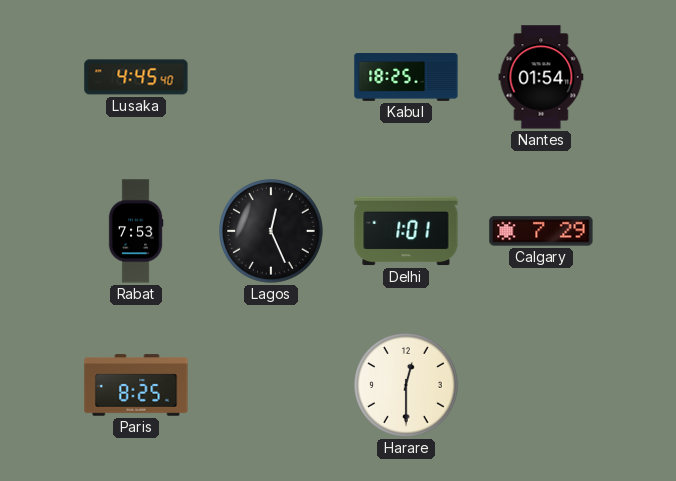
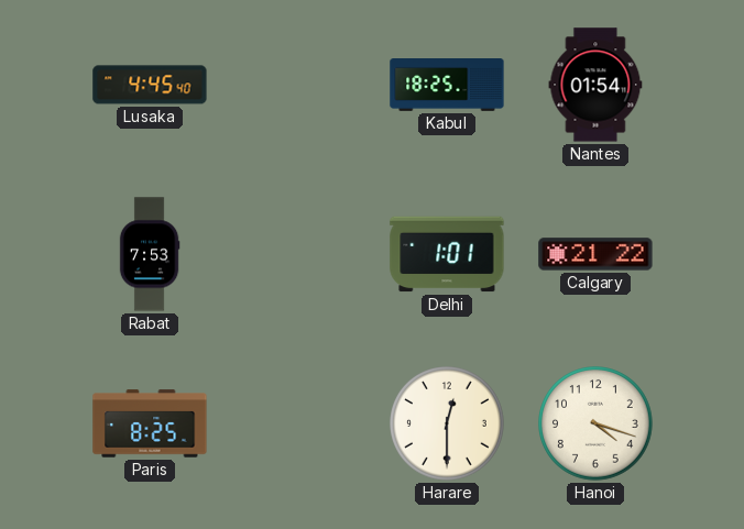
Lagos: 12:26 -> none (272, 232)
Calgary: 7:29 -> 21:22 (595, 254)
Hanoi: none -> 4:18 (597, 425)
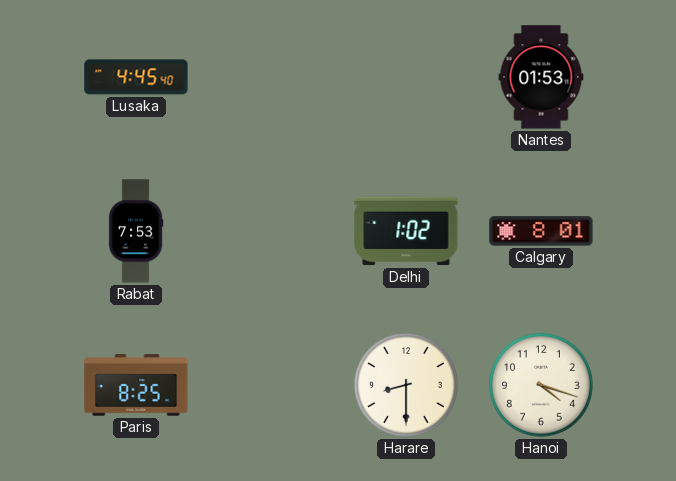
Kabul: 18:25 -> none (447, 86)
Nantes: 01:54 -> 01:53 (541, 77)
Delhi: 1:01 -> 1:02 (406, 231)
Calgary: 21:22 -> 8:01 (541, 231)
Harare: 12:30 -> 8:30 (407, 386)
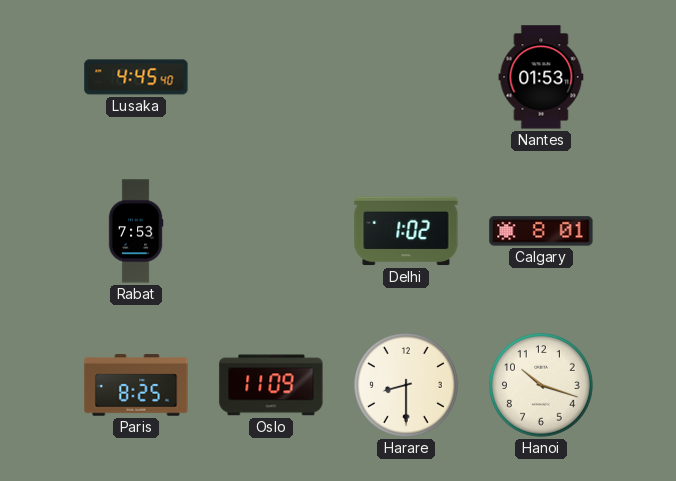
Oslo: none -> 11:09 (271, 385)
Hanoi: 4:18 -> 10:18 (542, 386)
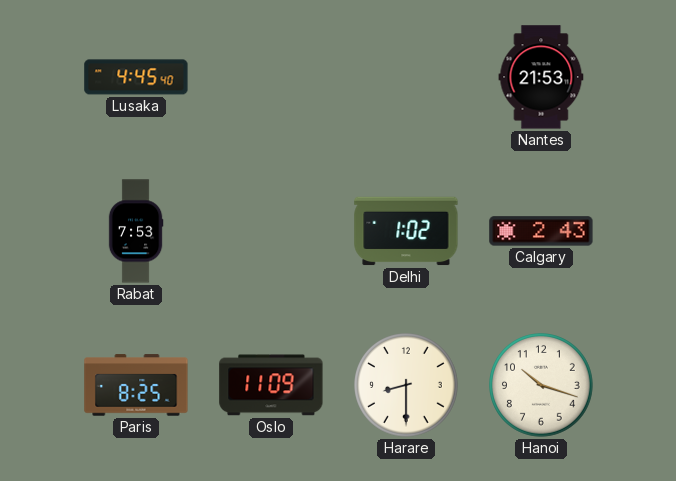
Nantes: 01:53 -> 21:53 (541, 77)
Calgary: 8:01 -> 2:43 (541, 231)
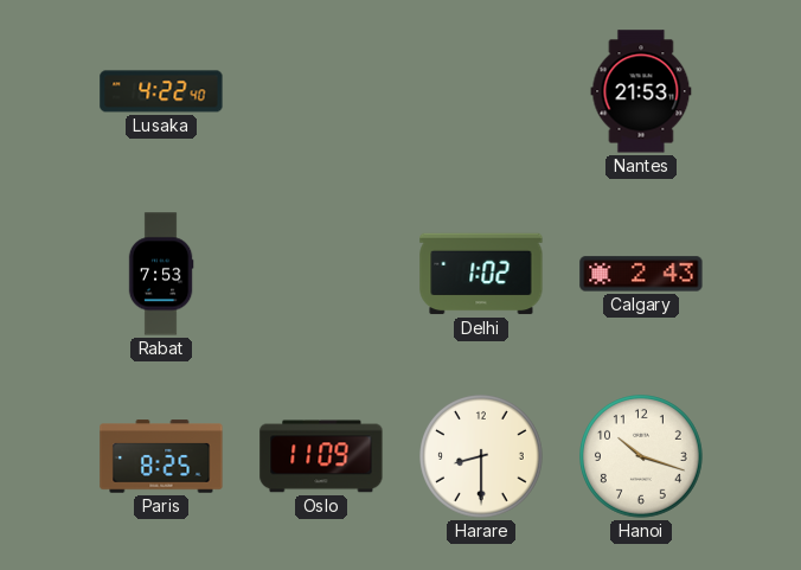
Lusaka: 4:45 -> 4:22 (161, 91)
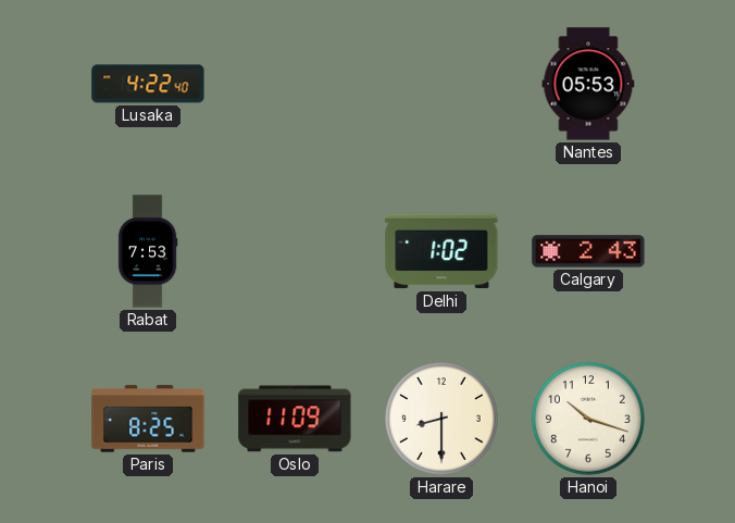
Nantes: 21:53 -> 05:53 (588, 84)
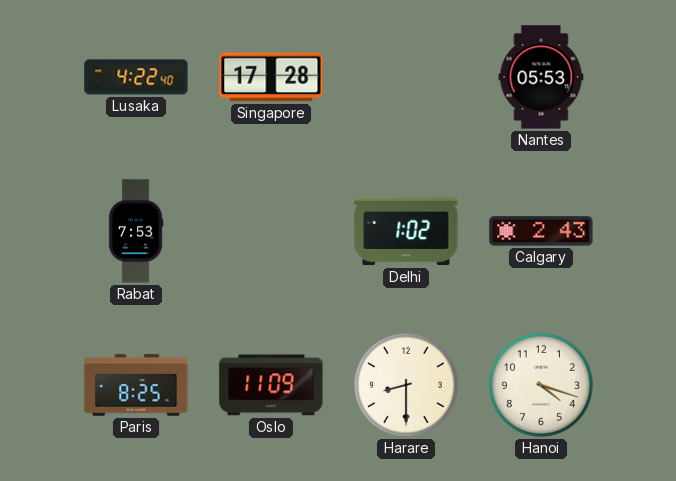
Singapore: none -> 17:28 (271, 77)
Hanoi: 10:18 -> 4:18 (542, 386)
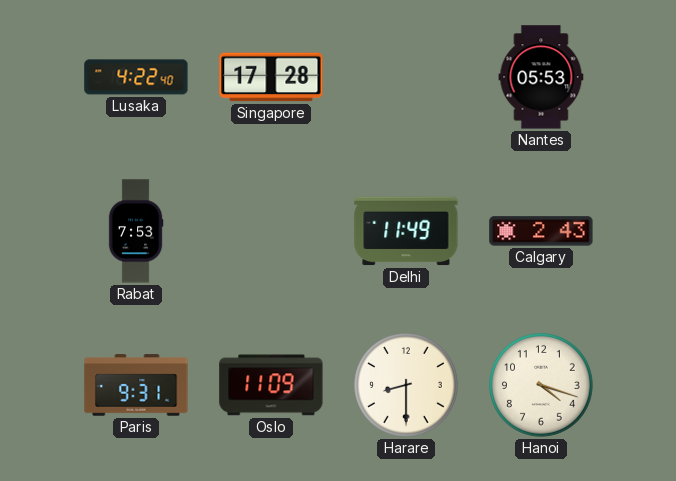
Delhi: 1:02 -> 11:49 (406, 231)
Paris: 8:25 -> 9:31 (136, 385)
